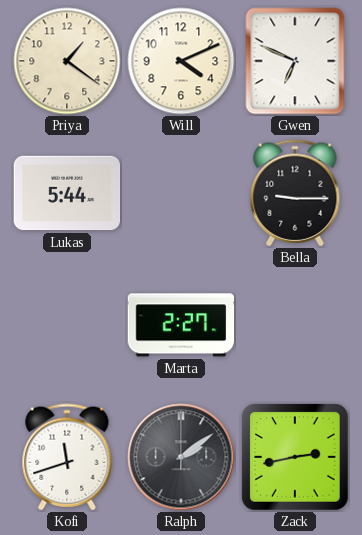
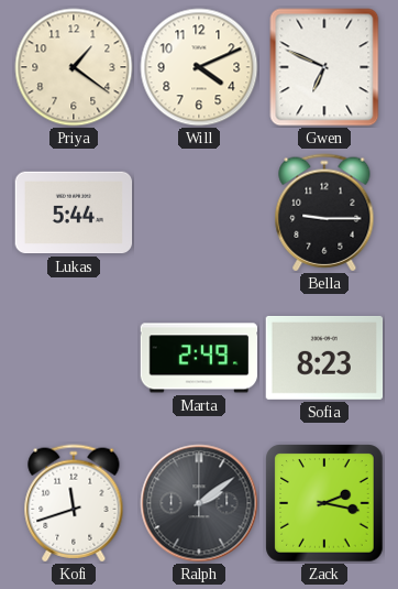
Marta: 2:27 -> 2:49 (199, 358)
Sofia: none -> 8:23 (324, 358)
Zack: 2:43 -> 2:17 (324, 503)
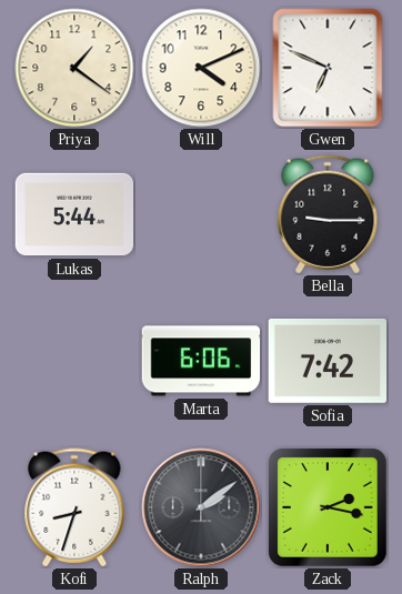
Marta: 2:49 -> 6:06 (201, 361)
Sofia: 8:23 -> 7:42 (328, 361)
Kofi: 11:42 -> 8:33 (74, 507)
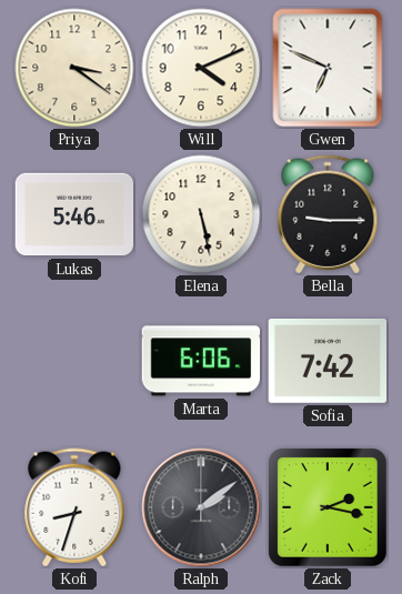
Priya: 1:21 -> 3:21 (74, 68)
Lukas: 5:44 -> 5:46 (74, 214)
Elena: none -> 5:28 (201, 214)
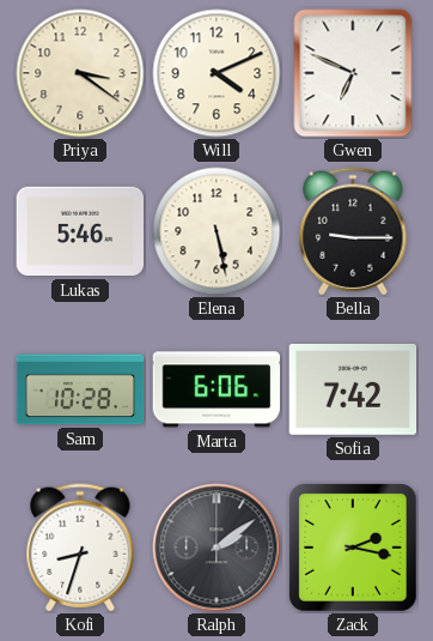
Sam: none -> 10:28 (80, 389)
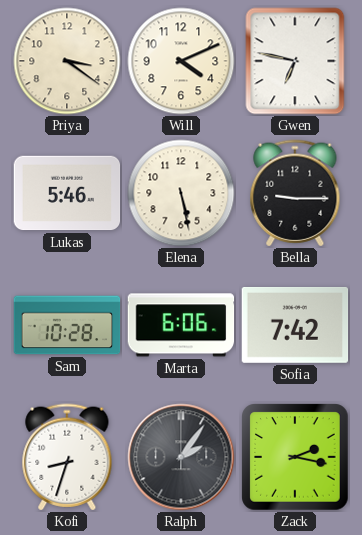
Gwen: 6:49 -> 6:47 (295, 61)
Ralph: 2:09 -> 2:06 (181, 457)
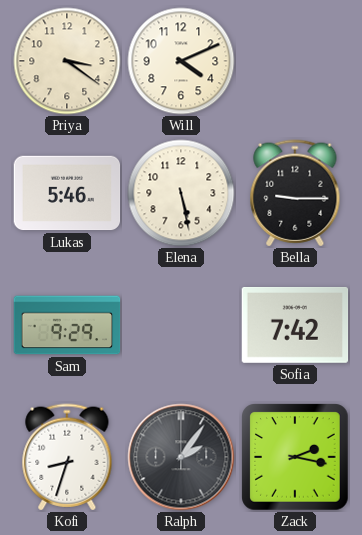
Gwen: 6:47 -> none (295, 61)
Sam: 10:28 -> 9:29 (67, 325)
Marta: 6:06 -> none (181, 325)
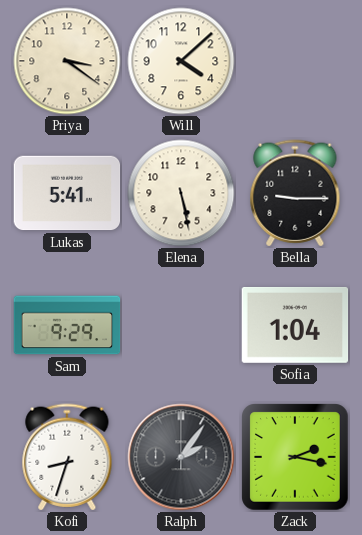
Will: 4:11 -> 4:08 (181, 61)
Lukas: 5:46 -> 5:41 (67, 193)
Sofia: 7:42 -> 1:04 (295, 325)
